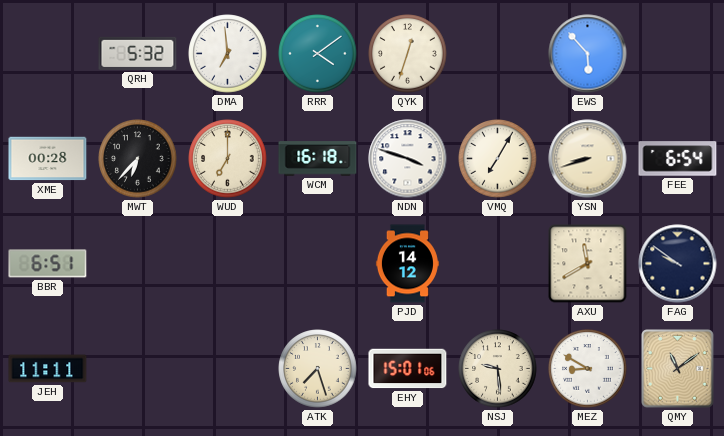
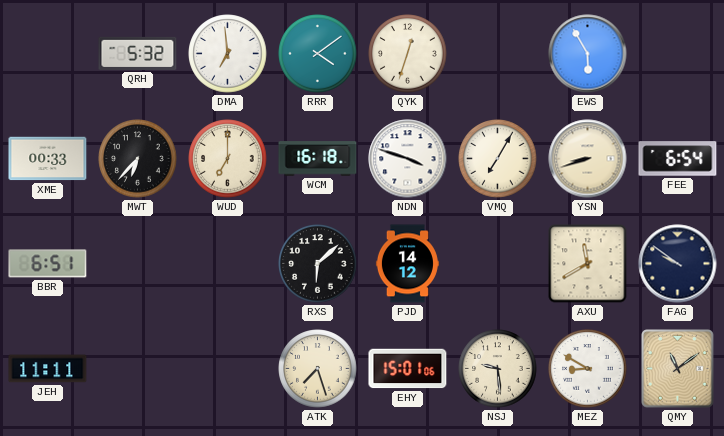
EWS: 5:53 -> 5:55 (588, 54)
XME: 00:28 -> 00:33 (48, 159)
RXS: none -> 6:08 (318, 264)
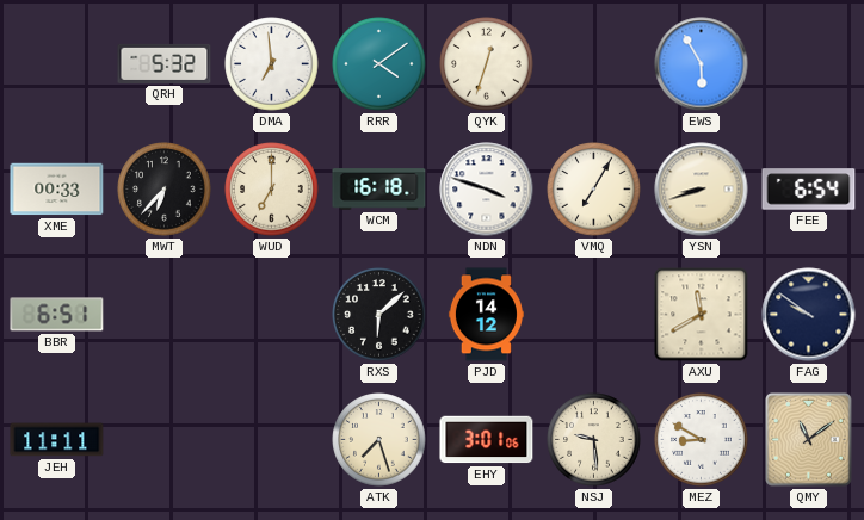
EHY: 15:01 -> 3:01 (487, 440)
